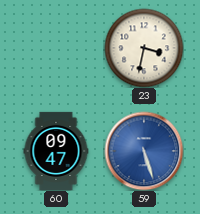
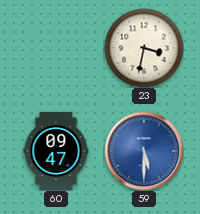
59: 5:27 -> 5:30 (144, 151)
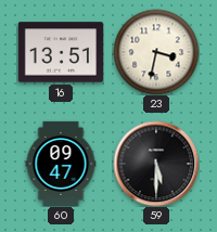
16: none -> 13:51 (61, 52)
59 dial: blue -> black (156, 164)
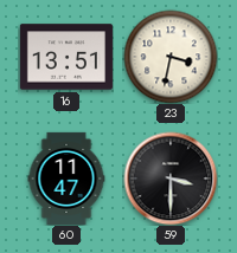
60: 09:47 -> 11:47 (66, 177)
59: 5:30 -> 3:30 (171, 179)
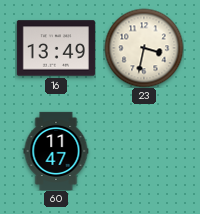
16: 13:51 -> 13:49 (56, 48)
59: 3:30 -> none (171, 179)
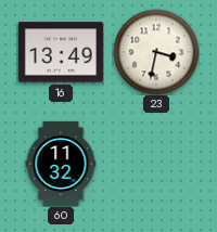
60: 11:47 -> 11:32 (61, 163)
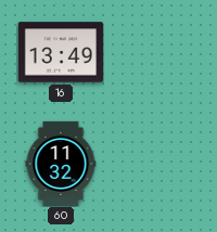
23: 3:32 -> none (156, 52)
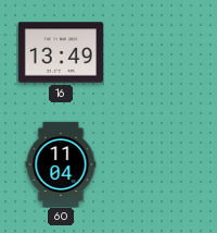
60: 11:32 -> 11:04 (61, 163)
